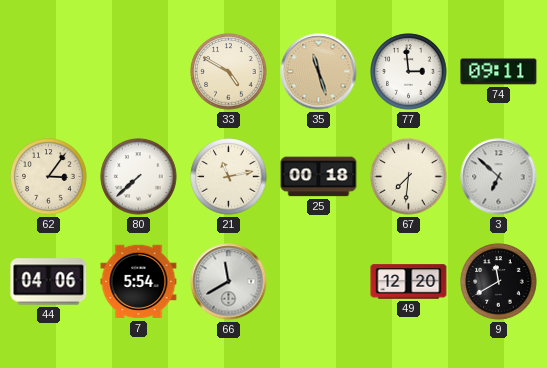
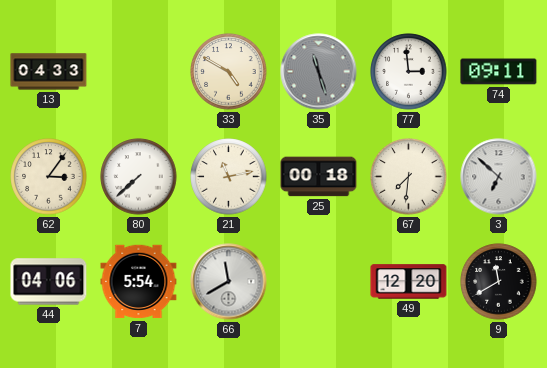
13: none -> 04:33 (49, 72)
35 dial: champagne -> grey (319, 72)
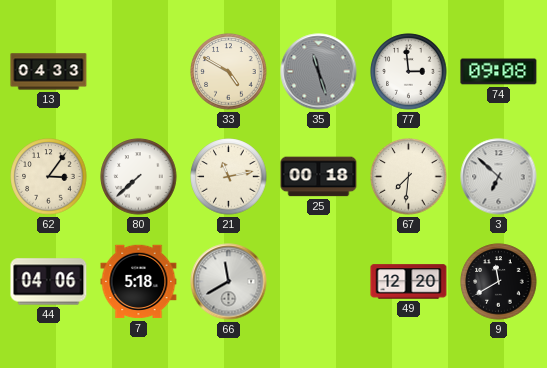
74: 09:11 -> 09:08 (499, 72)
7: 5:54 -> 5:18 (139, 282)
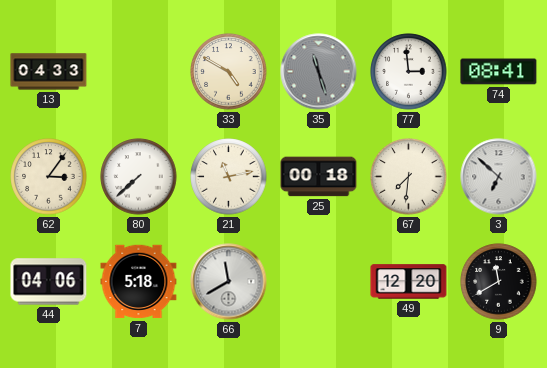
74: 09:08 -> 08:41 (499, 72)
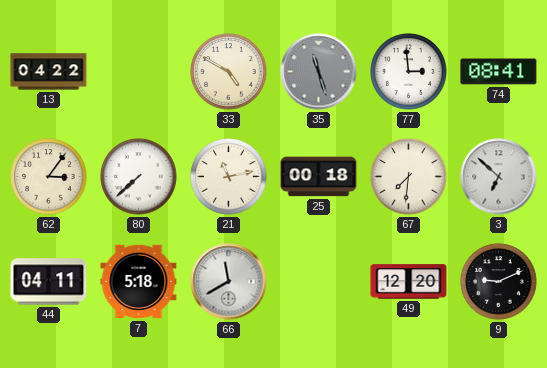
13: 04:33 -> 04:22 (49, 72)
44: 04:06 -> 04:11 (49, 282)
9: 11:40 -> 9:11 (499, 282)
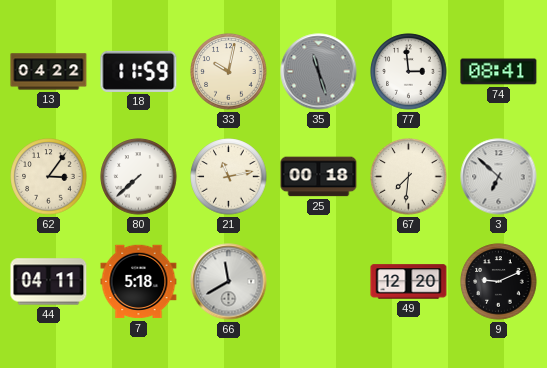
18: none -> 11:59 (139, 71)
33: 4:50 -> 10:02 (229, 72)
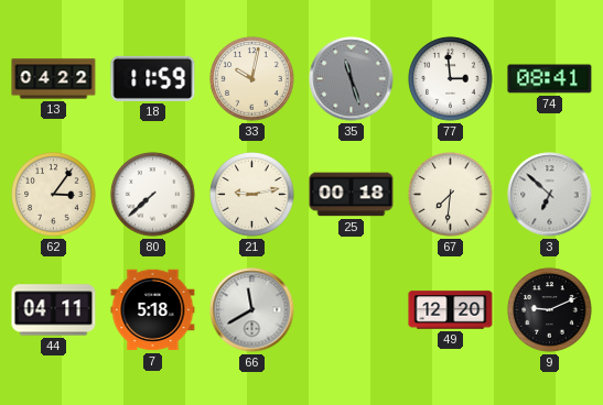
21: 11:13 -> 9:13 (252, 195)
